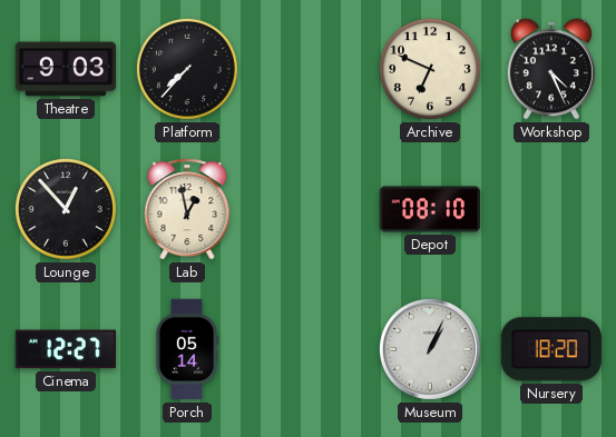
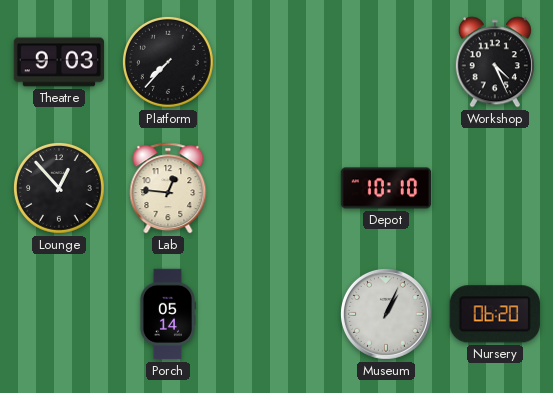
Archive: 6:49 -> none (430, 69)
Lab: 12:58 -> 12:46 (168, 188)
Depot: 08:10 -> 10:10 (386, 188)
Cinema: 12:27 -> none (66, 349)
Nursery: 18:20 -> 06:20 (495, 314)
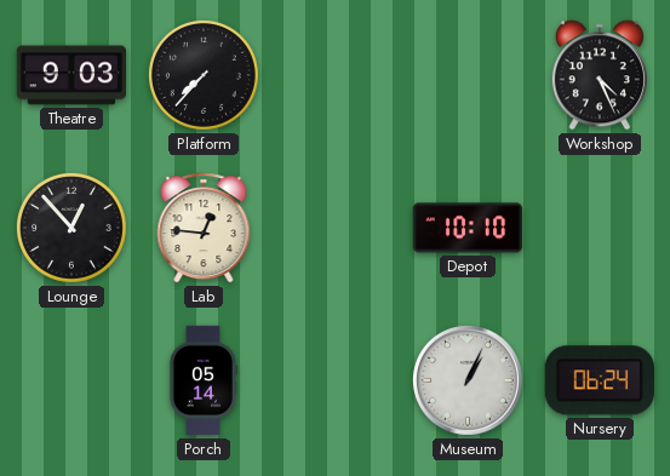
Nursery: 06:20 -> 06:24 (600, 380)
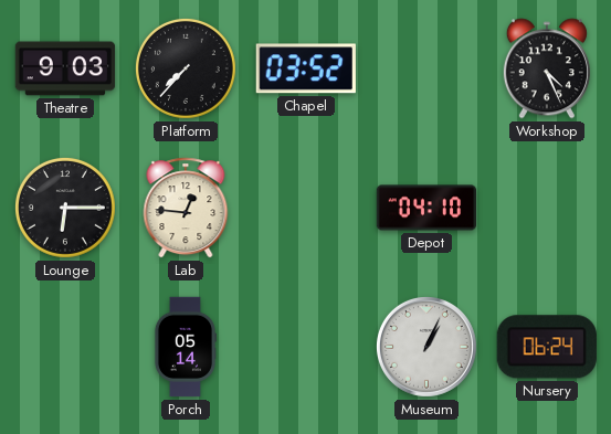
Chapel: none -> 03:52 (306, 68)
Lounge: 12:53 -> 6:15 (65, 208)
Depot: 10:10 -> 04:10 (426, 208)
